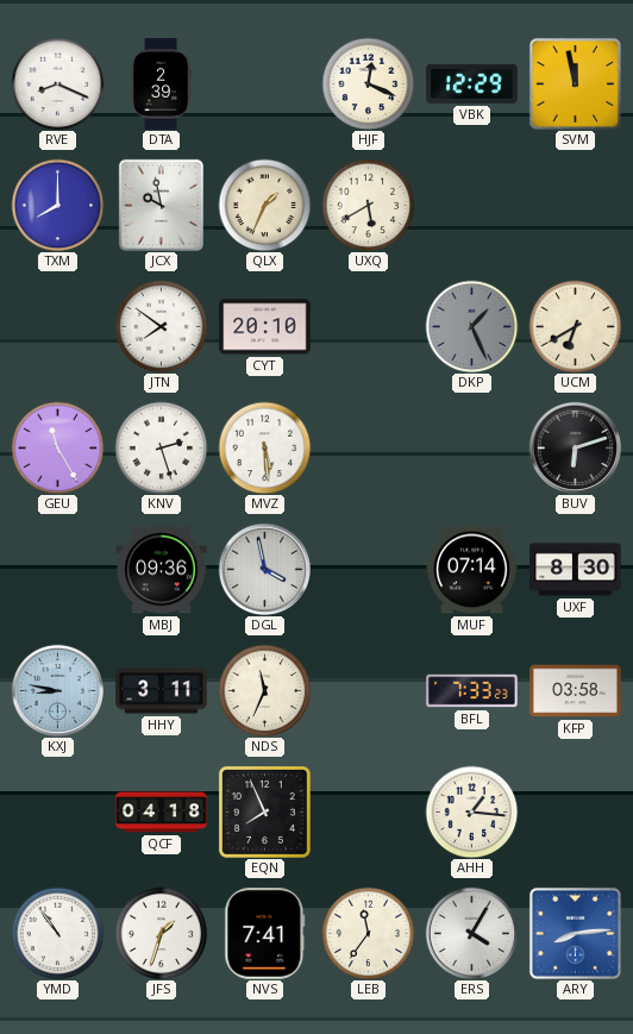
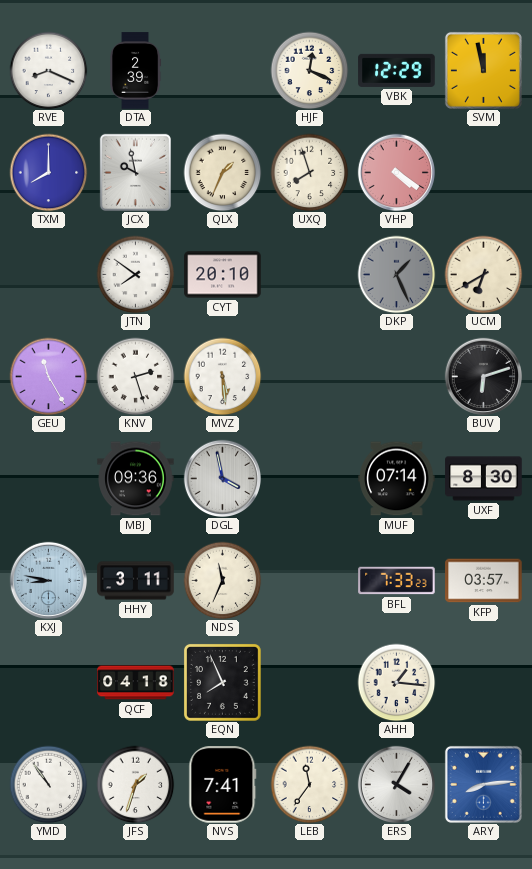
UXQ: 5:40 -> 7:57 (309, 172)
VHP: none -> 4:21 (396, 172)
KFP: 03:58 -> 03:57 (484, 581)
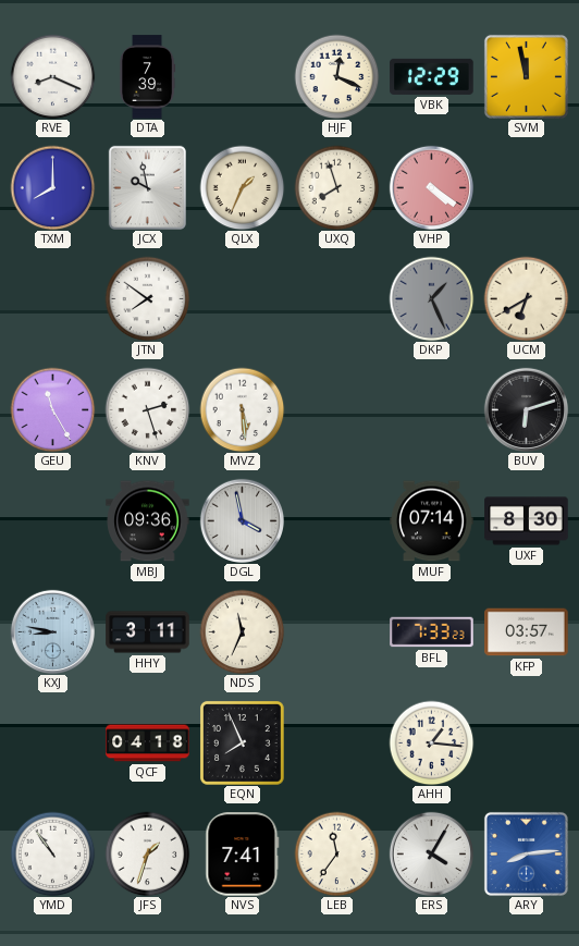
DTA: 2:39 -> 7:39 (148, 77)
CYT: 20:10 -> none (223, 275)
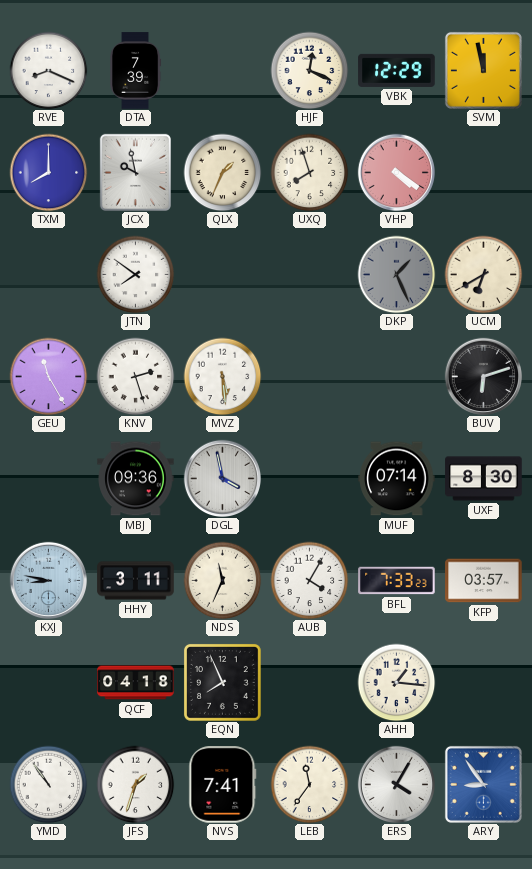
AUB: none -> 4:05 (309, 580)
ARY: 8:14 -> 8:54 (483, 784)
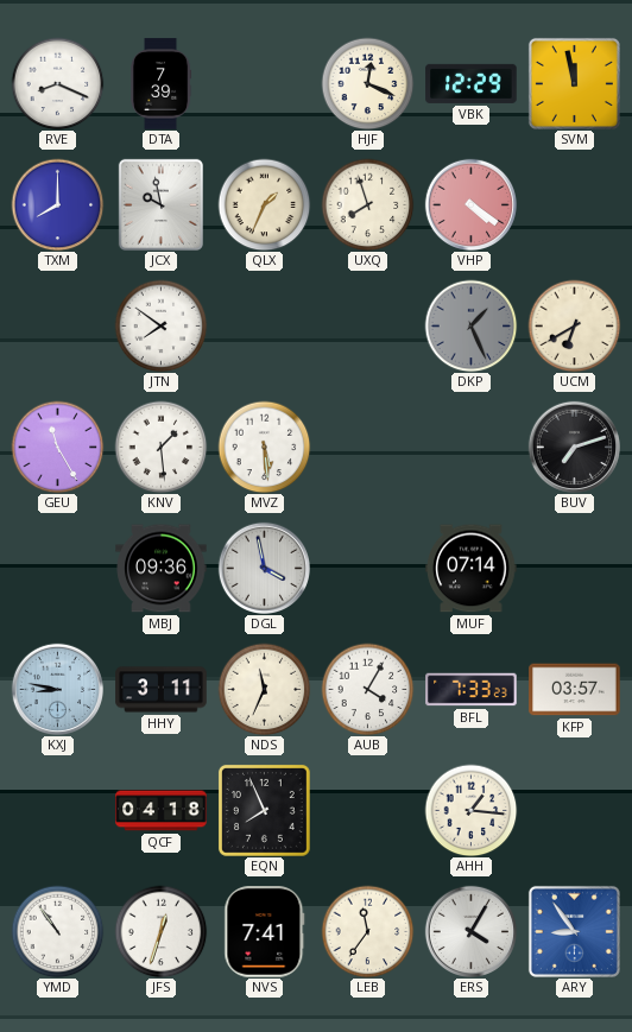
KNV: 2:27 -> 1:29 (160, 447)
BUV: 6:12 -> 7:12 (574, 447)
UXF: 8:30 -> none (484, 479)
JFS: 1:33 -> 12:33 (160, 931)
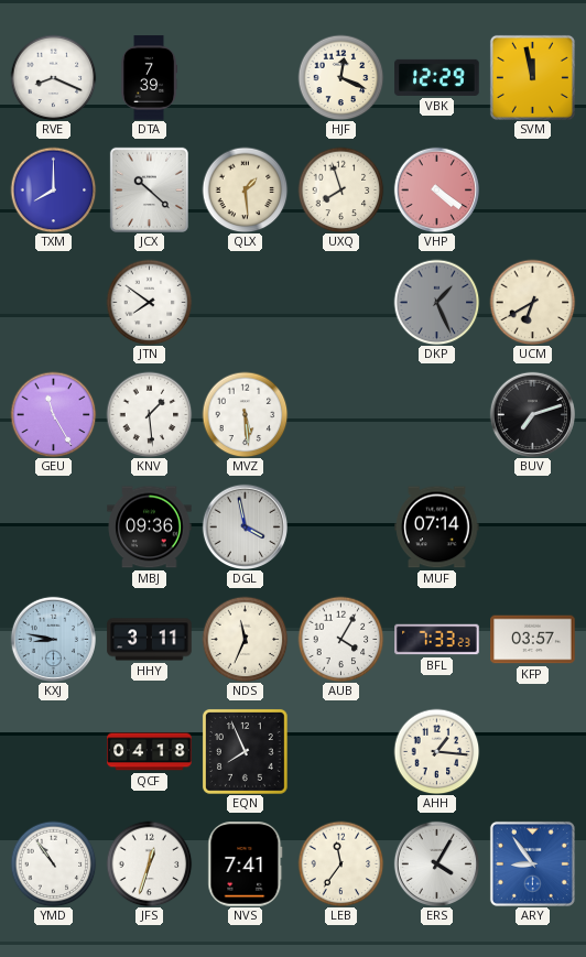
JCX: 9:58 -> 10:22 (149, 189)
QLX: 1:34 -> 1:29 (245, 189)
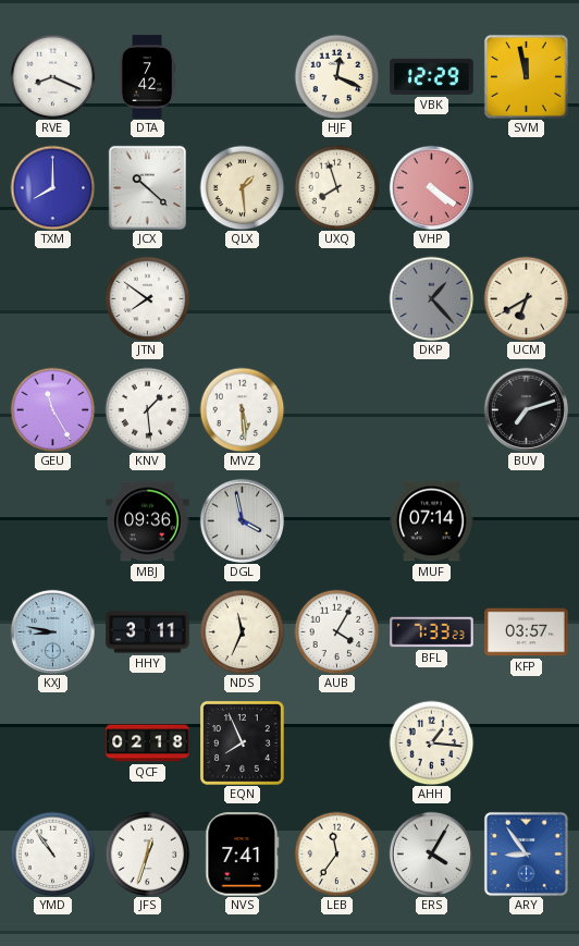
DTA: 7:39 -> 7:42 (148, 77)
DKP: 1:26 -> 1:23 (431, 298)
QCF: 04:18 -> 02:18 (148, 744)
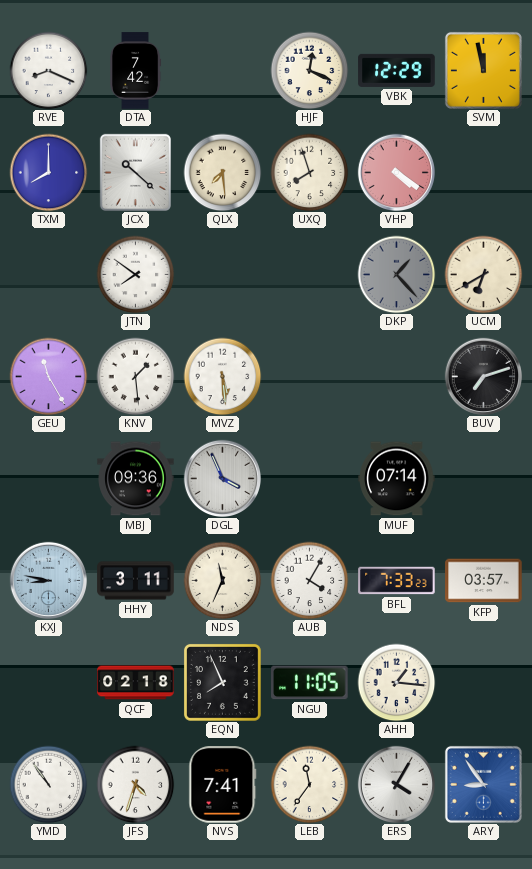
QLX: 1:29 -> 7:29 (222, 172)
DGL: 3:58 -> 3:56 (222, 478)
NGU: none -> 11:05 (310, 683)
JFS: 12:33 -> 4:33 (135, 784)
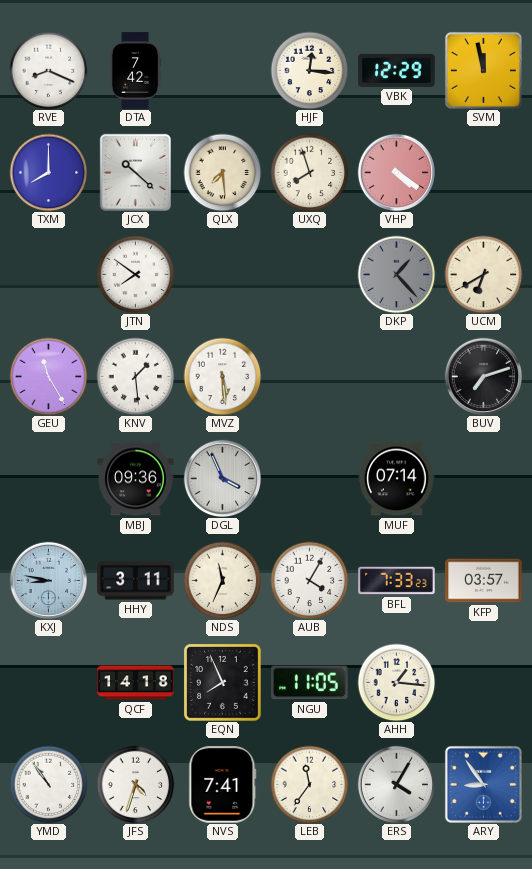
HJF: 12:19 -> 12:16 (309, 70)
QCF: 02:18 -> 14:18 (136, 683)
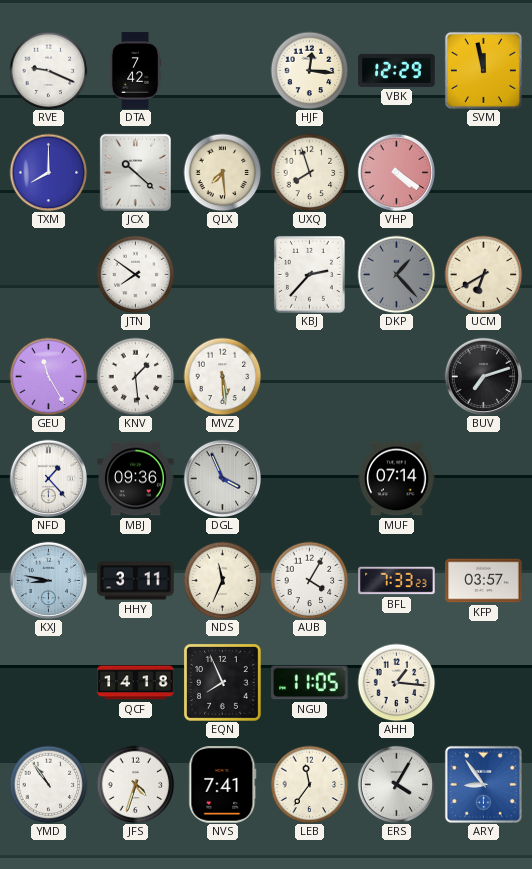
RVE: 8:19 -> 9:19 (48, 70)
KBJ: none -> 2:37 (309, 274)
NFD: none -> 1:23 (48, 478)
